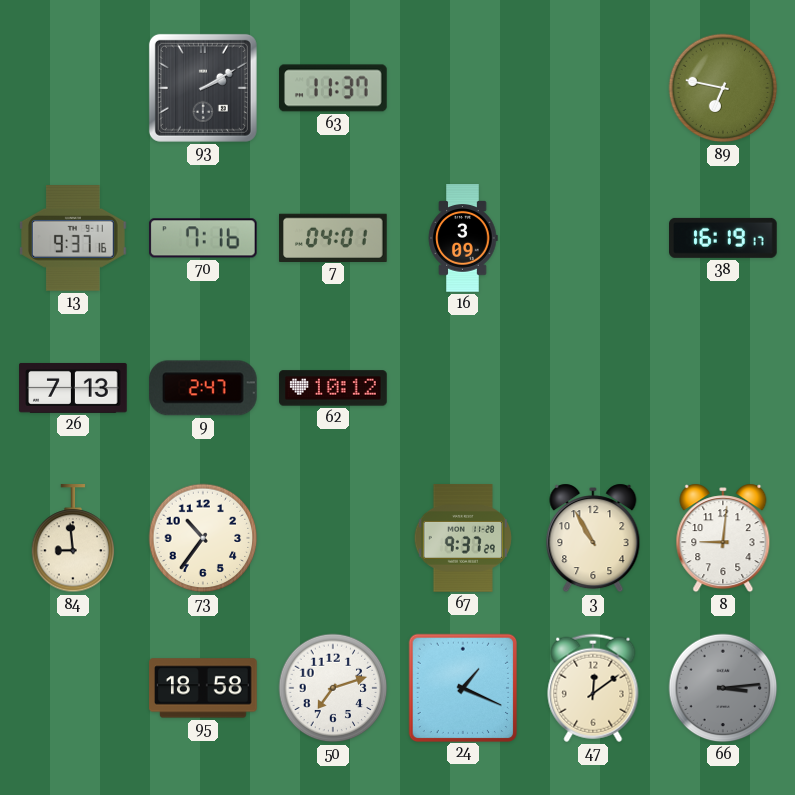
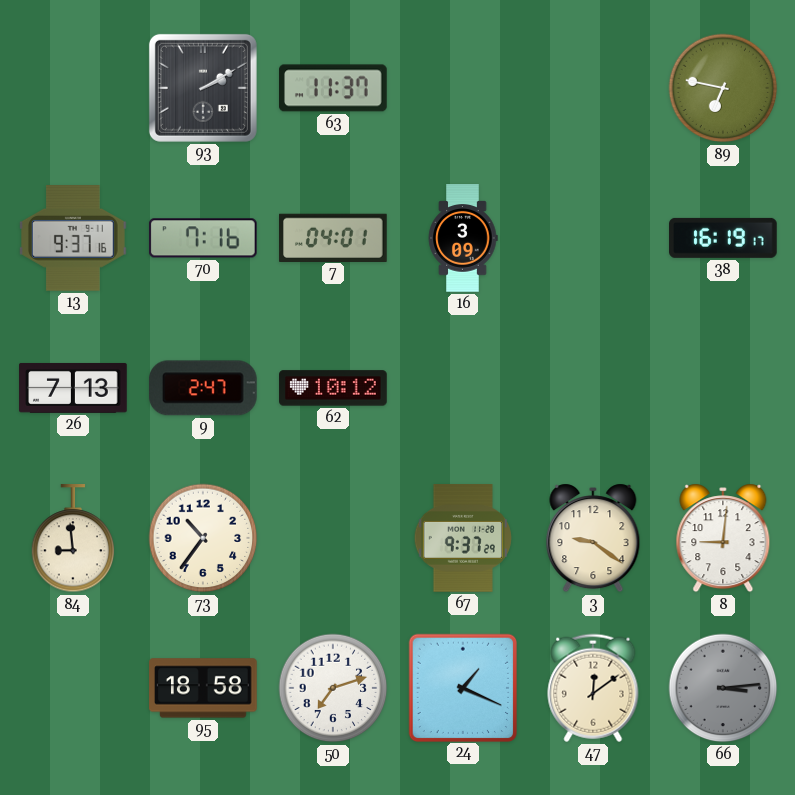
3: 10:55 -> 9:21 (593, 538)
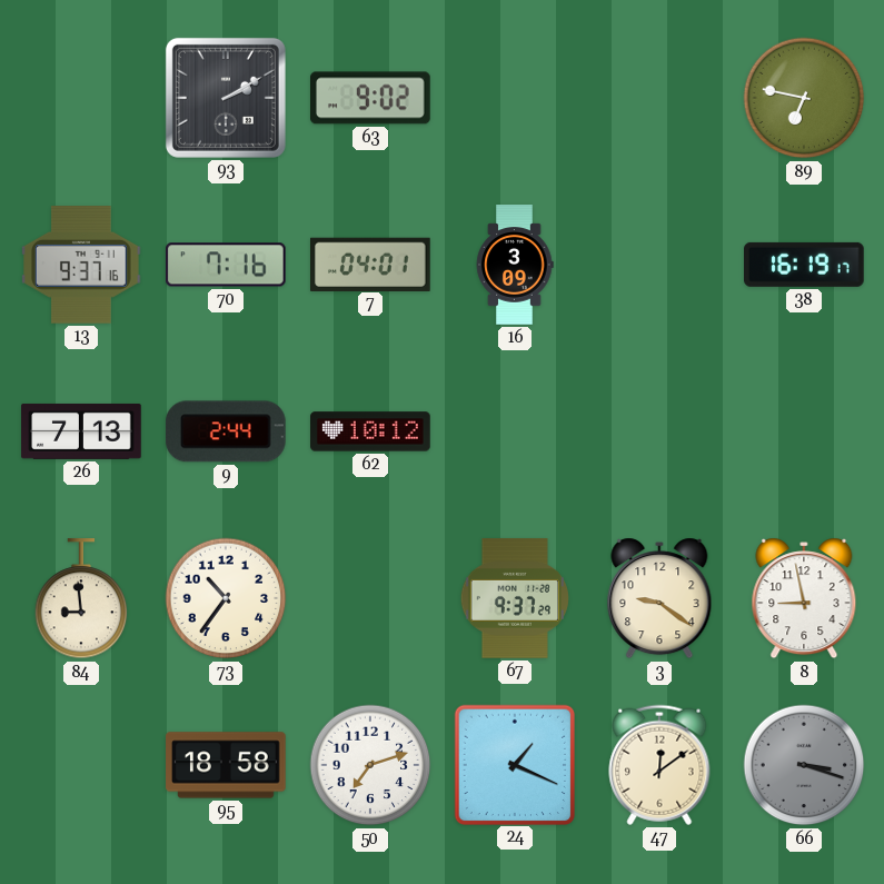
63: 11:37 -> 9:02 (371, 98)
9: 2:47 -> 2:44 (226, 431)
8: 9:01 -> 8:58 (804, 598)
66: 3:14 -> 3:18 (804, 765)
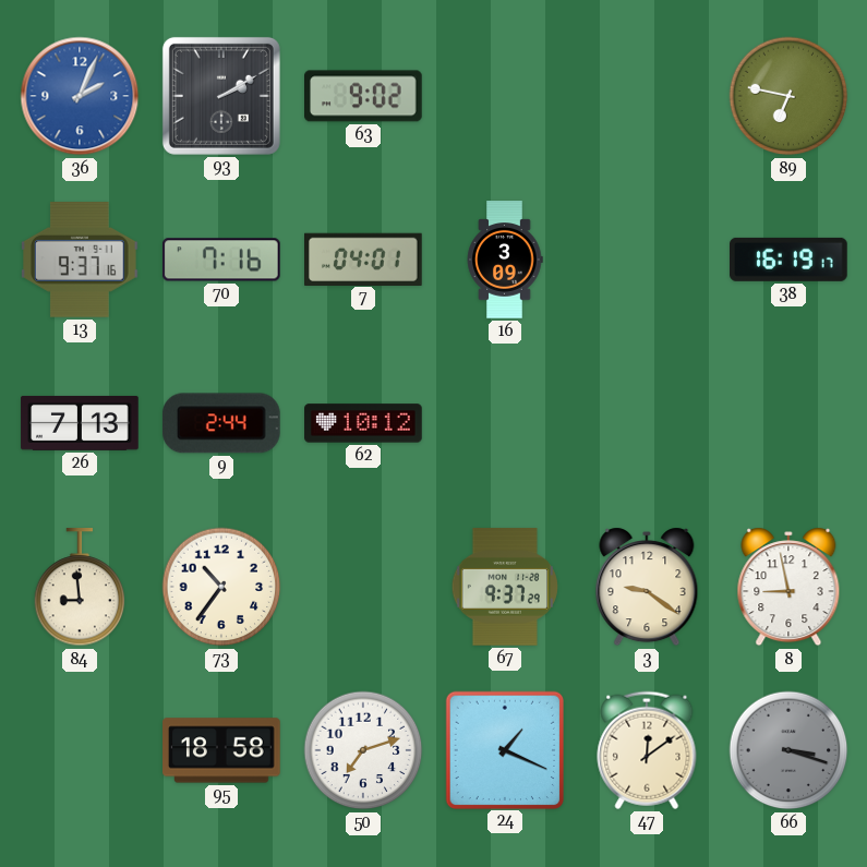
36: none -> 2:04 (80, 96)
